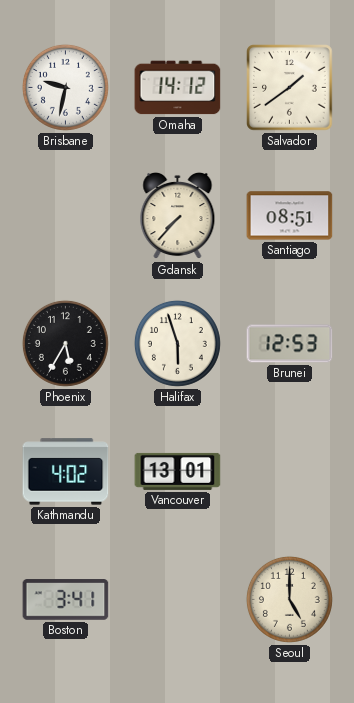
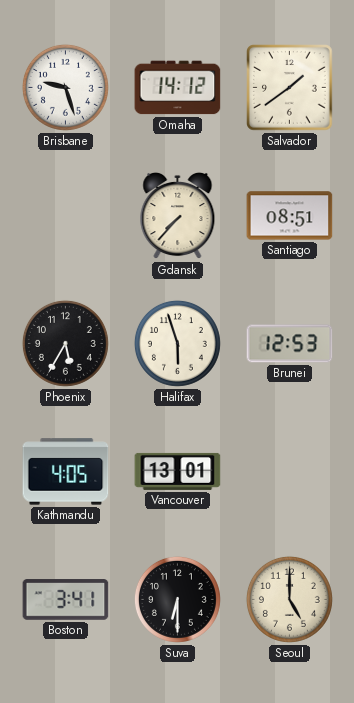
Brisbane: 9:32 -> 9:27 (65, 87)
Kathmandu: 4:02 -> 4:05 (66, 472)
Suva: none -> 6:30 (177, 599)
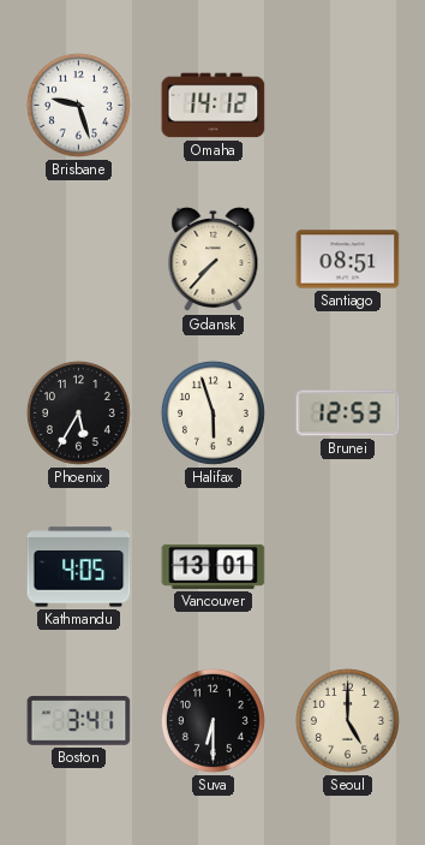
Salvador: 1:39 -> none (290, 88)
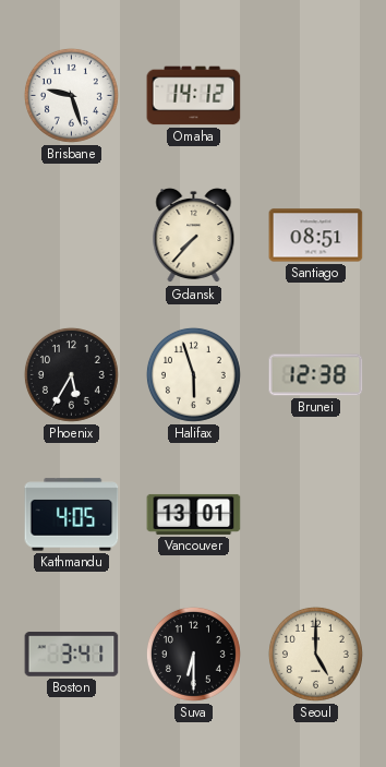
Brunei: 12:53 -> 12:38 (316, 375)
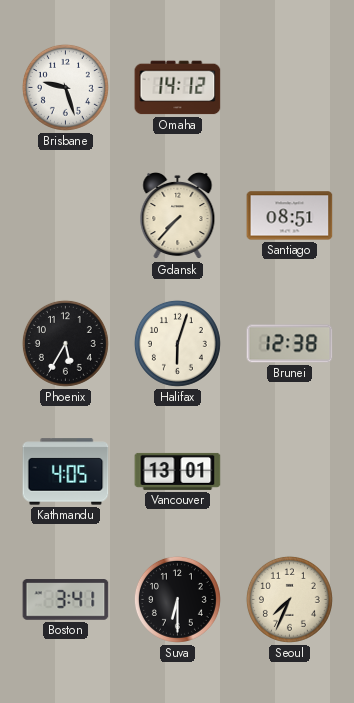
Halifax: 5:57 -> 6:03 (177, 343)
Seoul: 5:00 -> 7:34 (289, 599)
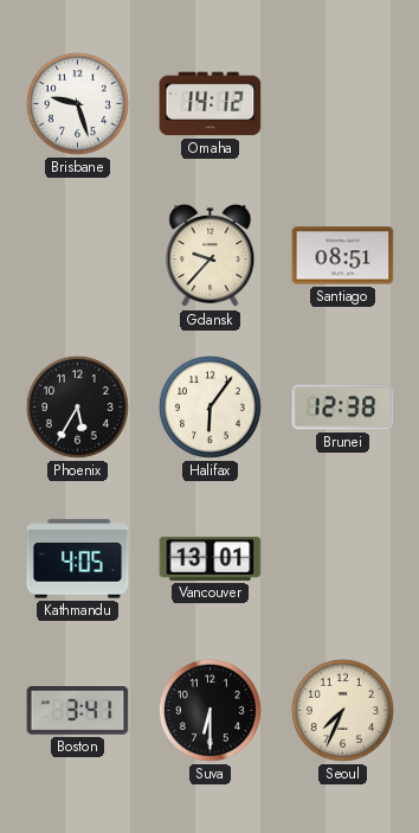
Gdansk: 7:37 -> 9:37 (211, 256)
Halifax: 6:03 -> 6:06 (209, 406)
